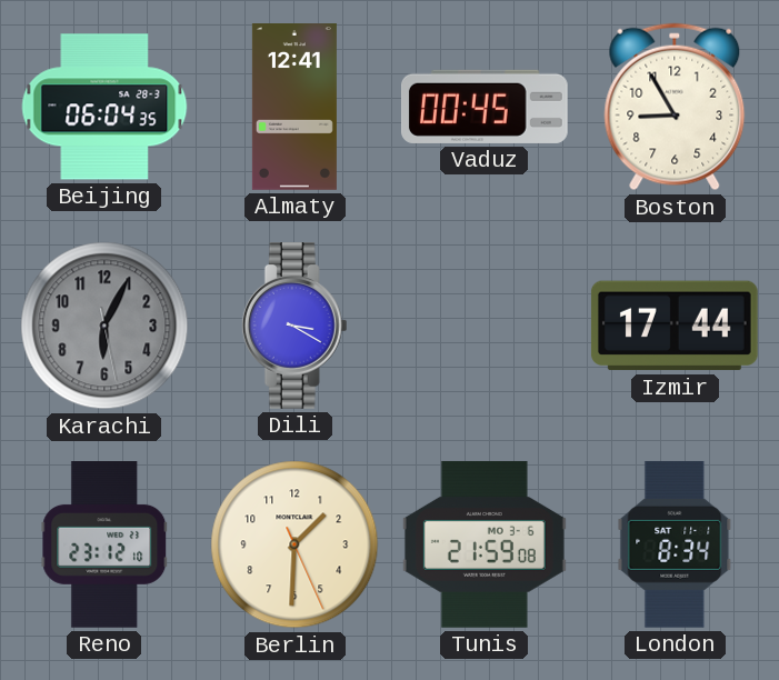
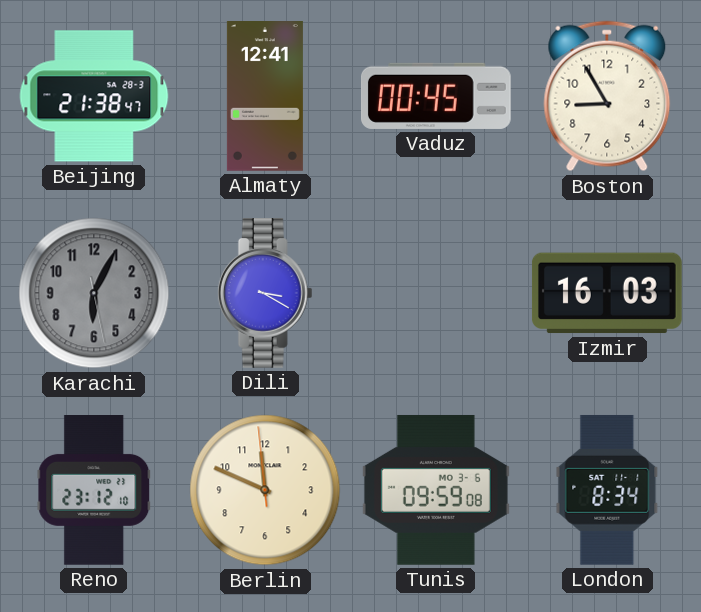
Beijing: 06:04 -> 21:38 (94, 96)
Izmir: 17:44 -> 16:03 (607, 293)
Berlin: 1:30 -> 11:48 (265, 490)
Tunis: 21:59 -> 09:59 (436, 490)
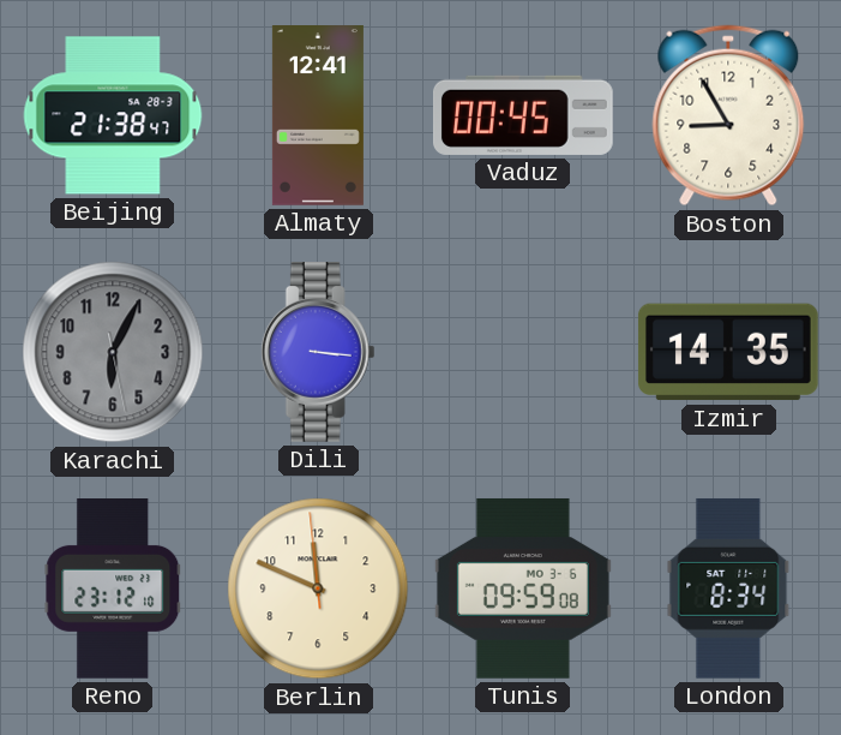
Dili: 3:20 -> 3:16 (318, 353)
Izmir: 16:03 -> 14:35 (728, 352)
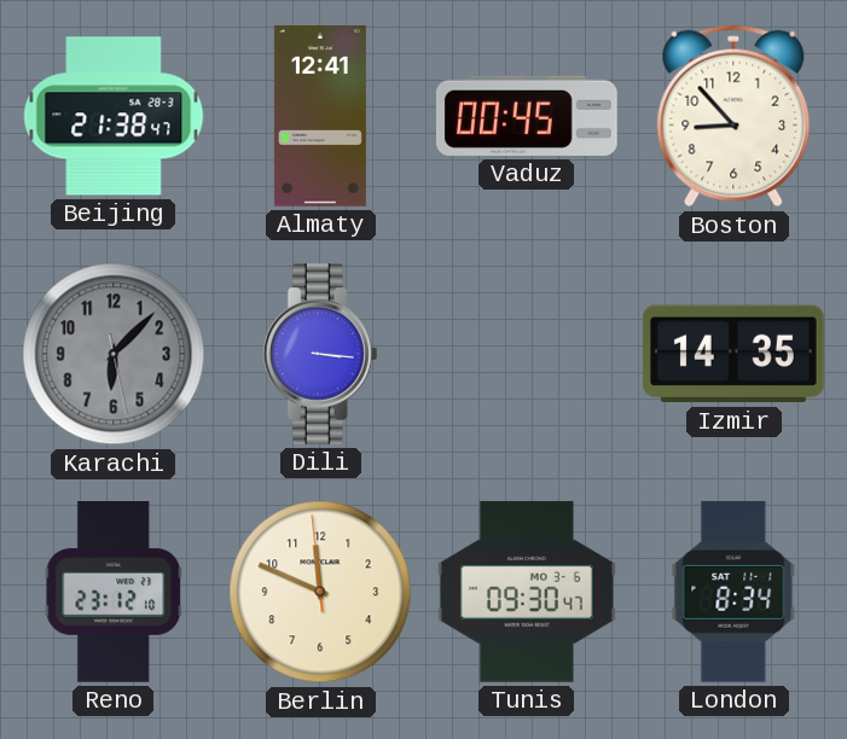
Boston: 8:55 -> 8:53 (733, 116)
Karachi: 6:04 -> 6:07 (114, 354)
Tunis: 09:59 -> 09:30 (527, 592)
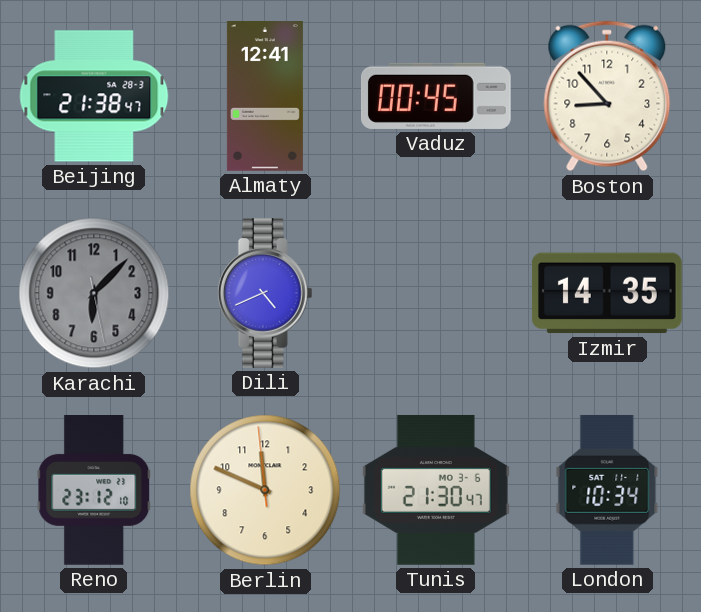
Dili: 3:16 -> 4:41 (265, 294)
Tunis: 09:30 -> 21:30 (436, 490)
London: 8:34 -> 10:34 (607, 490)
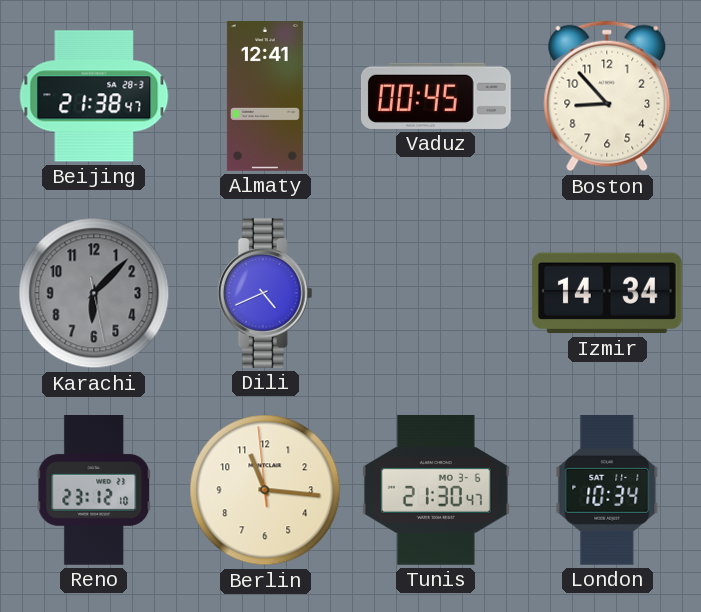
Izmir: 14:35 -> 14:34 (607, 293)
Berlin: 11:48 -> 11:15 (265, 490)
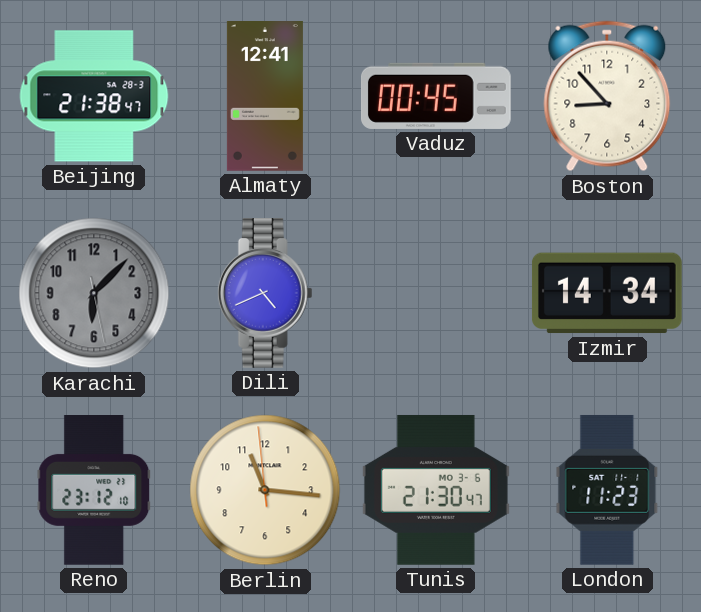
London: 10:34 -> 11:23 (607, 490)
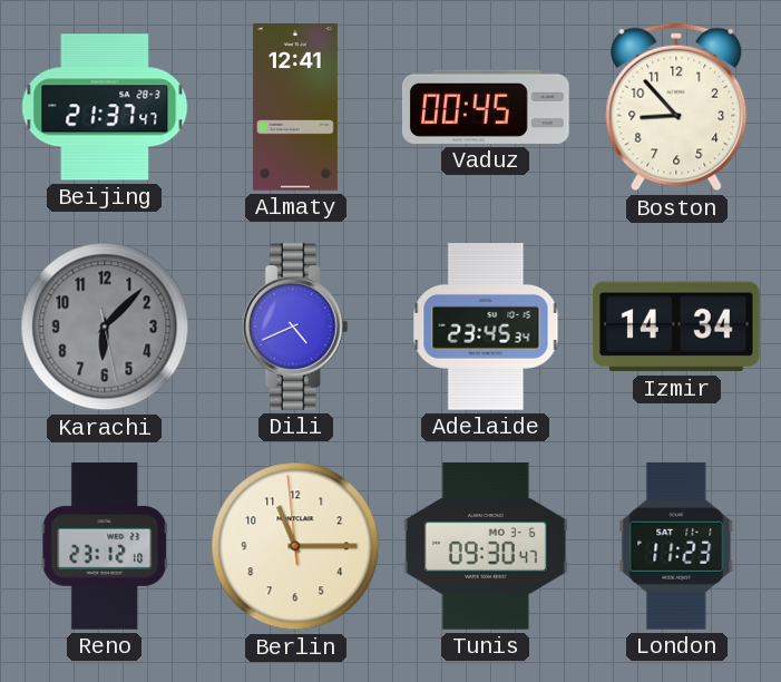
Beijing: 21:38 -> 21:37 (105, 107)
Adelaide: none -> 23:45 (486, 328)
Berlin: 11:15 -> 11:14 (295, 546)
Tunis: 21:30 -> 09:30 (486, 546)
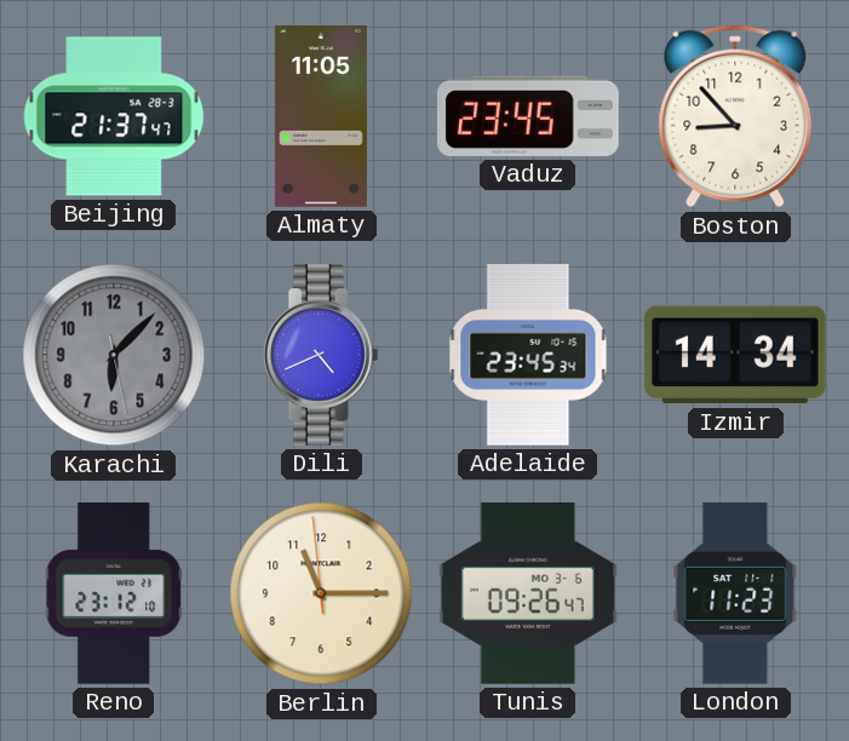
Almaty: 12:41 -> 11:05 (321, 117)
Vaduz: 00:45 -> 23:45 (528, 116)
Tunis: 09:30 -> 09:26 (528, 593)
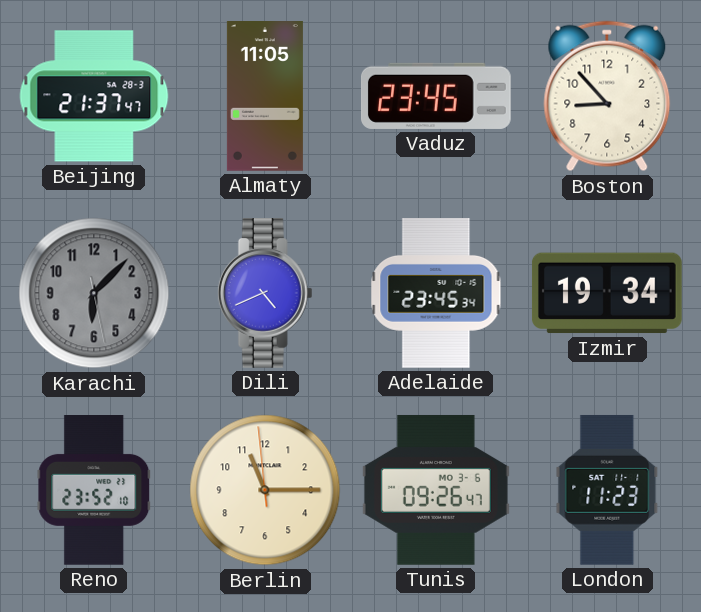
Izmir: 14:34 -> 19:34 (607, 293)
Reno: 23:12 -> 23:52 (94, 491)
